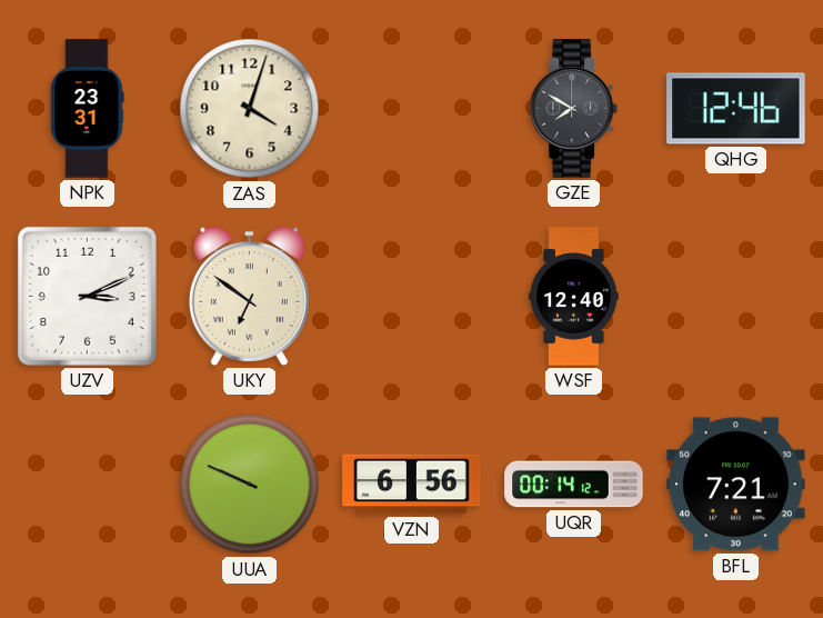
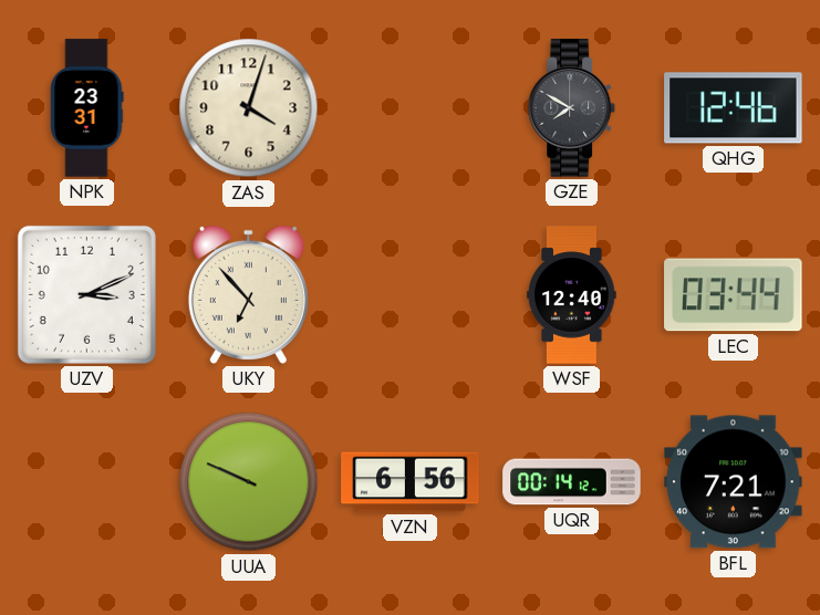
UKY: 6:51 -> 6:53 (248, 294)
LEC: none -> 03:44 (734, 295)
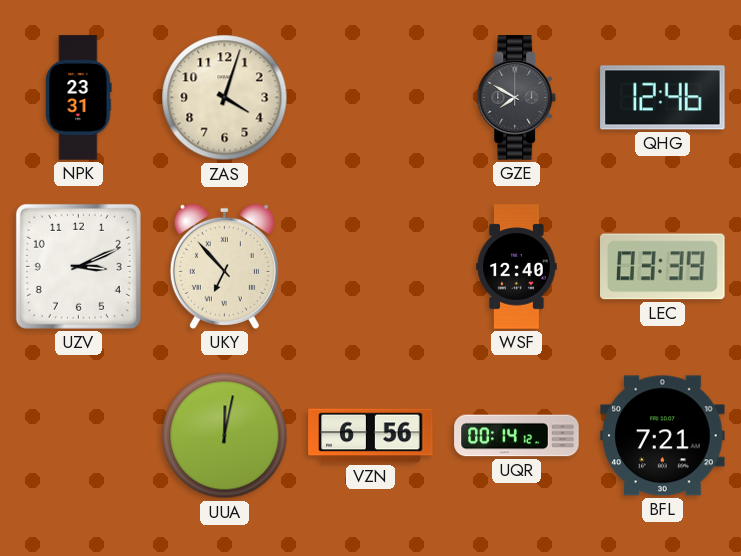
LEC: 03:44 -> 03:39 (663, 267)
UUA: 9:49 -> 12:02 (225, 436)
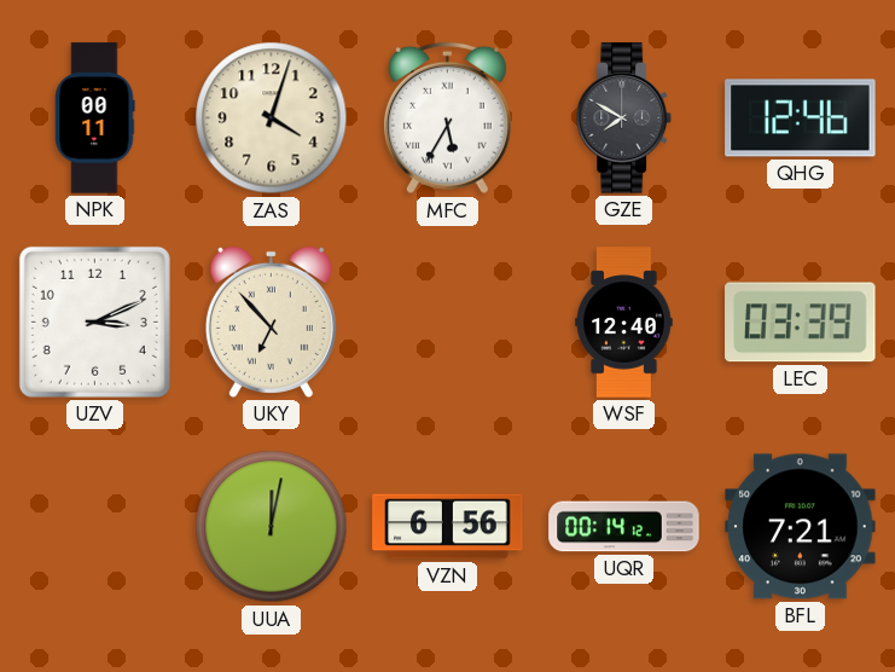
NPK: 23:31 -> 00:11 (95, 118)
MFC: none -> 5:35 (447, 118)
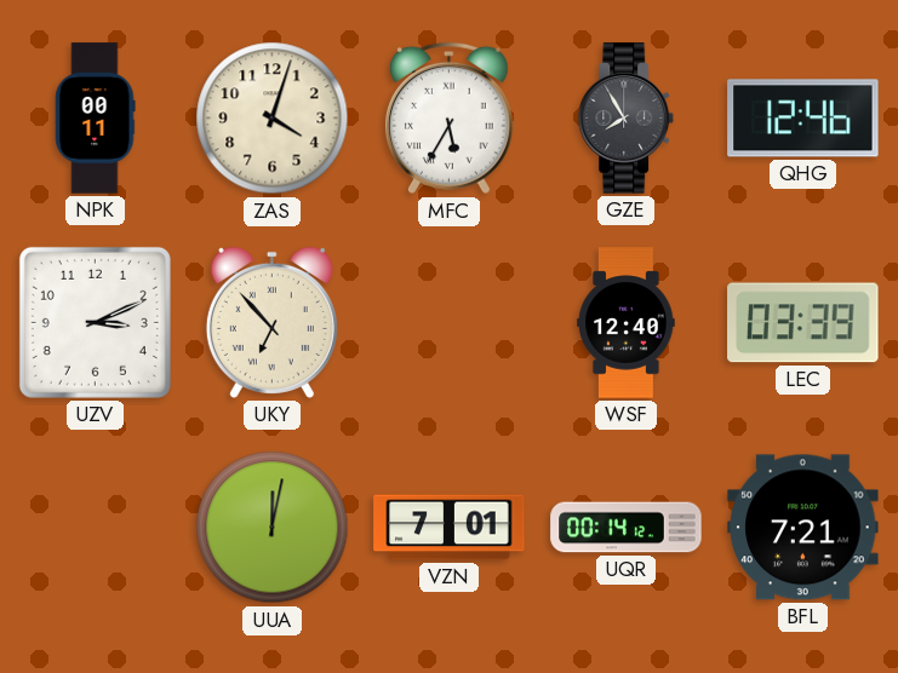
GZE: 7:50 -> 7:55 (627, 119)
VZN: 6:56 -> 7:01 (450, 528)
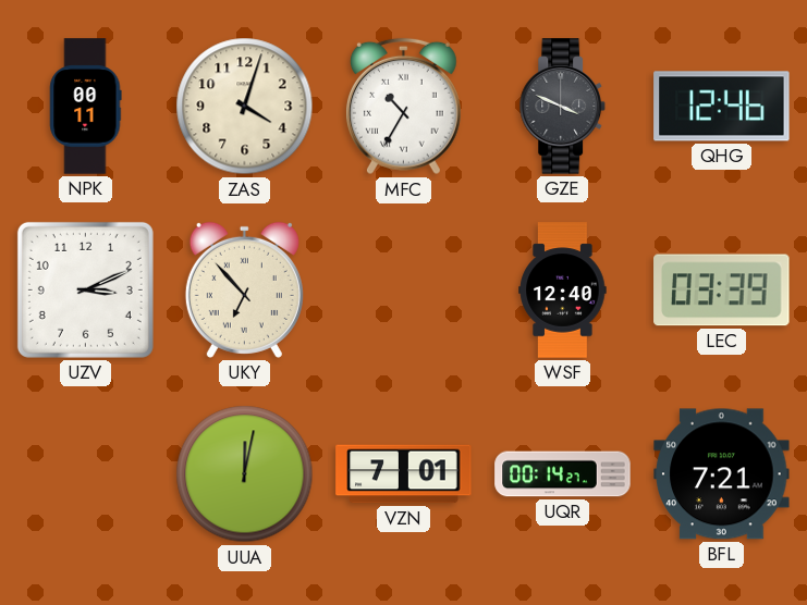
MFC: 5:35 -> 10:35 (403, 107)
GZE: 7:55 -> 3:49 (563, 107)
UQR: 00:14:12 -> 00:14:27 (563, 474)
